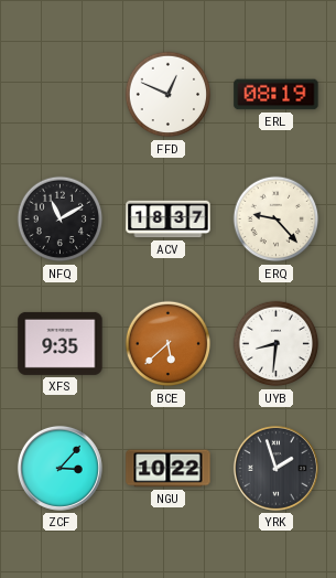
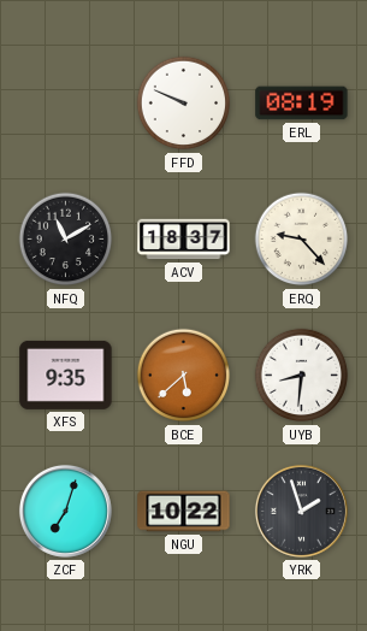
FFD: 12:49 -> 9:49 (184, 104)
ZCF: 3:07 -> 7:03 (65, 511)
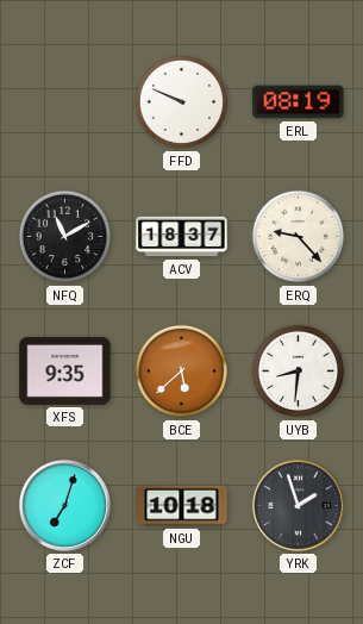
NGU: 10:22 -> 10:18 (182, 506)
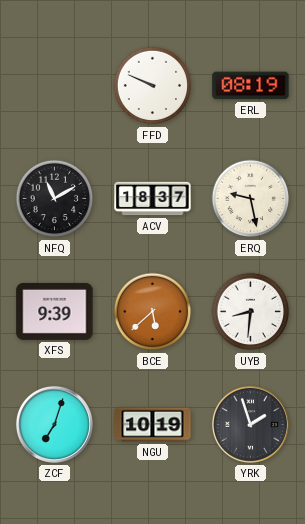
ERQ: 9:23 -> 9:28 (251, 199)
XFS: 9:35 -> 9:39 (55, 311)
NGU: 10:18 -> 10:19 (153, 425)
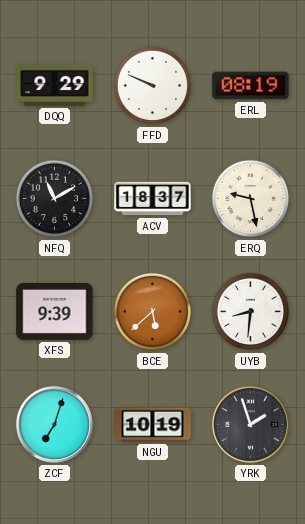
DQQ: none -> 9:29 (55, 85)
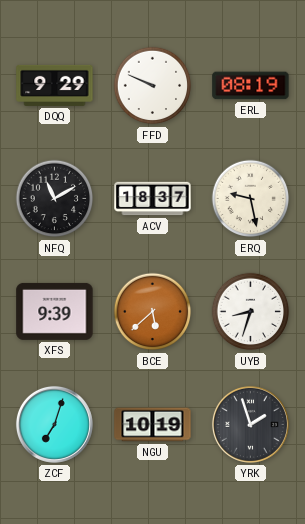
UYB: 8:31 -> 8:33 (251, 312)
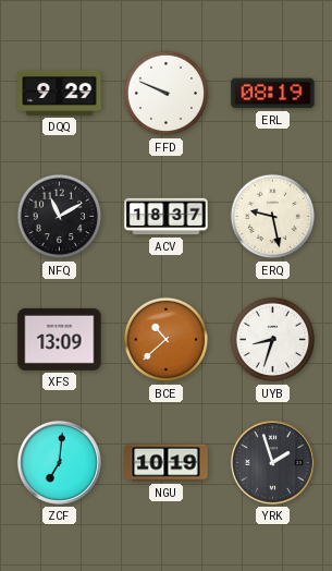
XFS: 9:39 -> 13:09 (60, 339)
BCE: 5:38 -> 10:38 (167, 340)
ZCF: 7:03 -> 7:01 (59, 462)
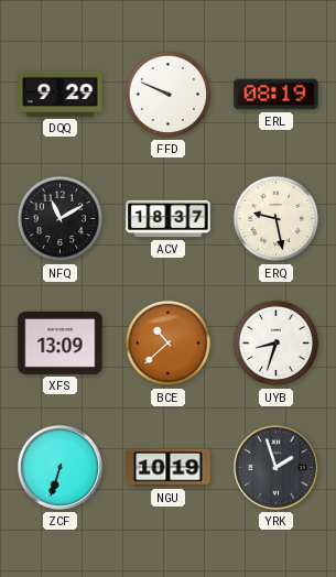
ZCF: 7:01 -> 6:33 (59, 467)
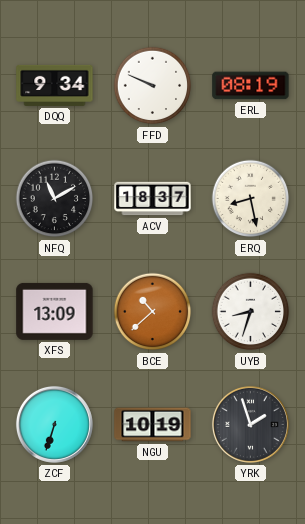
DQQ: 9:29 -> 9:34 (55, 85)
ERQ: 9:28 -> 8:28 (251, 199)
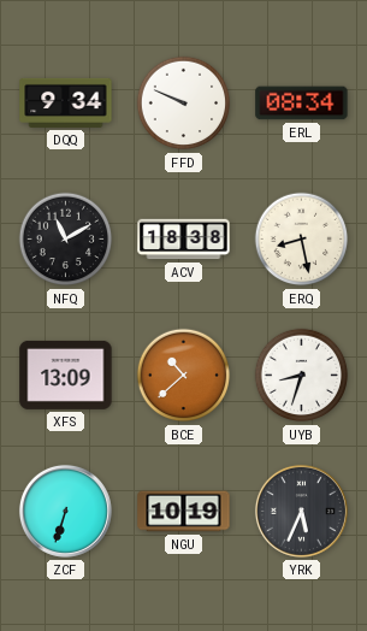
ERL: 08:19 -> 08:34 (302, 104)
ACV: 18:37 -> 18:38 (184, 240)
YRK: 1:57 -> 5:34 (301, 511)
